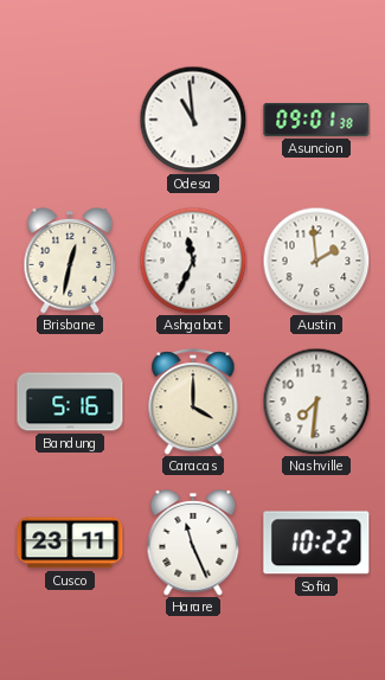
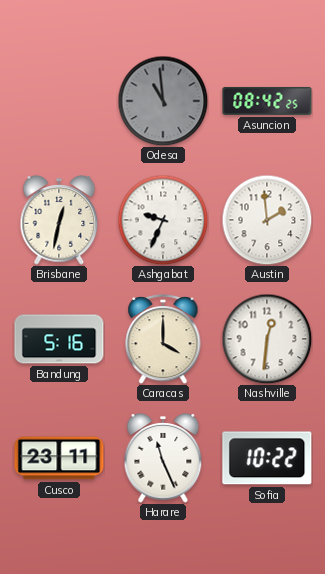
Odesa dial: white -> grey (163, 101)
Asuncion: 09:01 -> 08:42 (267, 101)
Ashgabat: 11:34 -> 9:34 (163, 220)
Nashville: 7:31 -> 12:31 (267, 339)
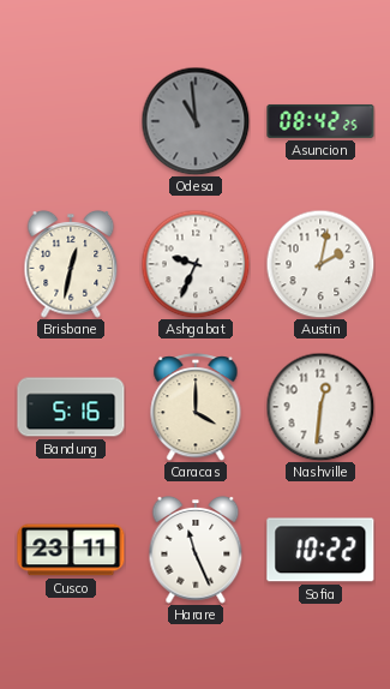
Austin: 1:59 -> 2:02 (320, 264)
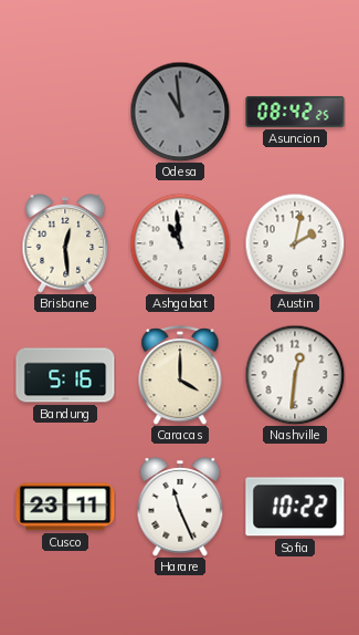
Brisbane: 12:32 -> 12:29 (65, 244)
Ashgabat: 9:34 -> 10:59 (180, 243)
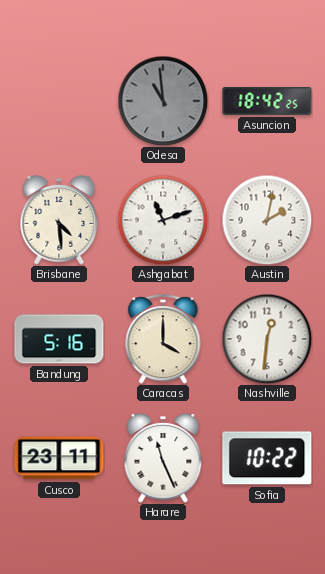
Asuncion: 08:42 -> 18:42 (267, 101)
Brisbane: 12:29 -> 4:29 (59, 221)
Ashgabat: 10:59 -> 11:12 (163, 220)
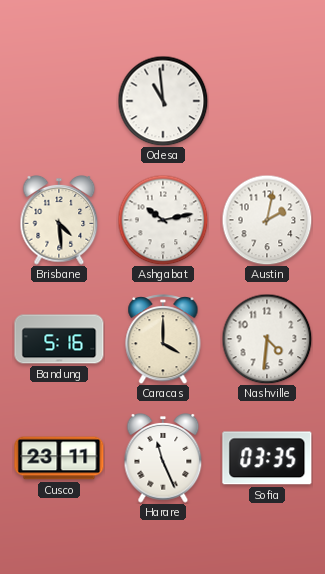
Odesa dial: grey -> white (163, 101)
Asuncion: 18:42 -> none (267, 101)
Ashgabat: 11:12 -> 10:13 (163, 220)
Nashville: 12:31 -> 4:31 (267, 339)
Sofia: 10:22 -> 03:35 (267, 458)
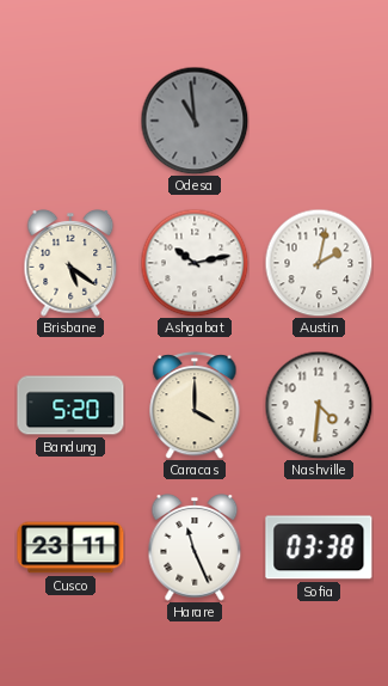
Odesa dial: white -> grey (195, 121)
Brisbane: 4:29 -> 5:21 (70, 264)
Bandung: 5:16 -> 5:20 (70, 405)
Sofia: 03:35 -> 03:38 (319, 547)
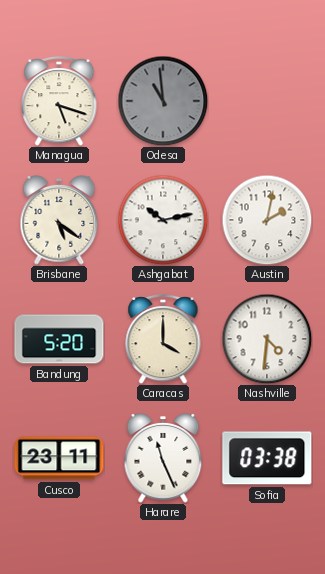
Managua: none -> 5:18 (59, 101)
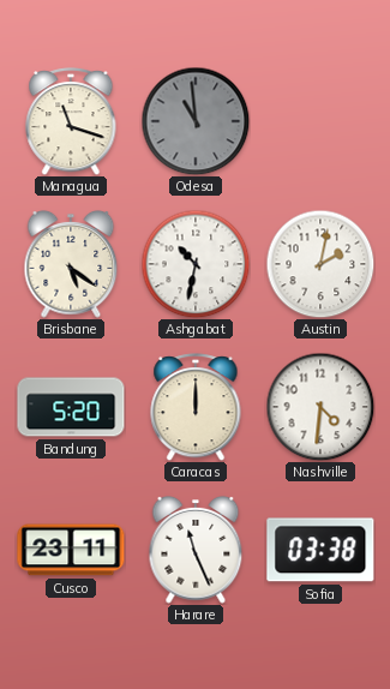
Managua: 5:18 -> 11:18 (71, 121)
Ashgabat: 10:13 -> 10:32 (196, 264)
Caracas: 4:00 -> 12:00 (196, 407)
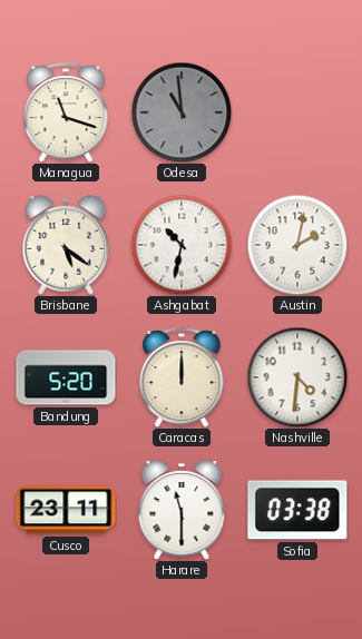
Harare: 11:26 -> 11:30 (182, 511)
